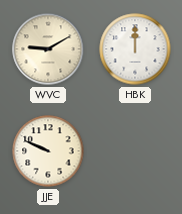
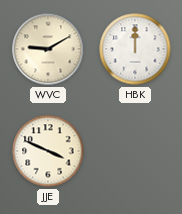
JJE: 9:49 -> 3:49 (48, 151)
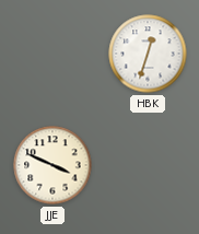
WVC: 9:10 -> none (48, 49)
HBK: 12:00 -> 12:33 (148, 54)
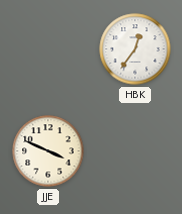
HBK: 12:33 -> 12:36 (135, 49)
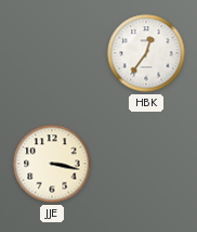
JJE: 3:49 -> 3:17 (52, 164)
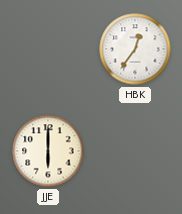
JJE: 3:17 -> 6:00 (48, 151)
